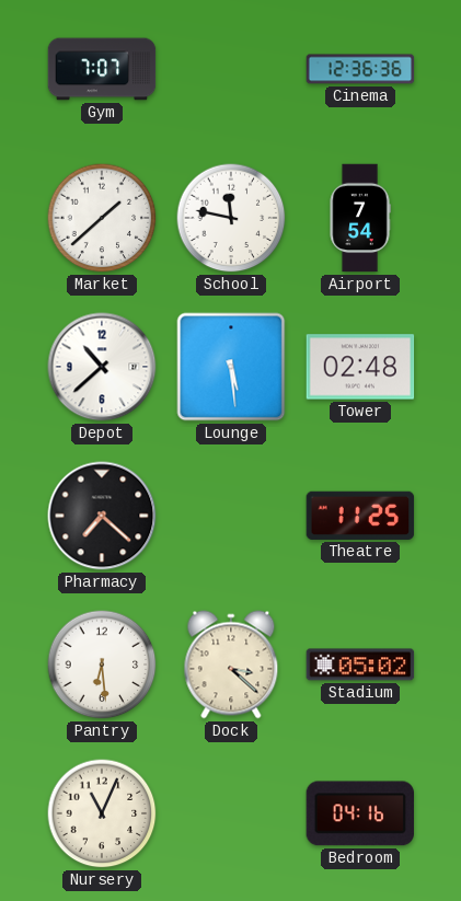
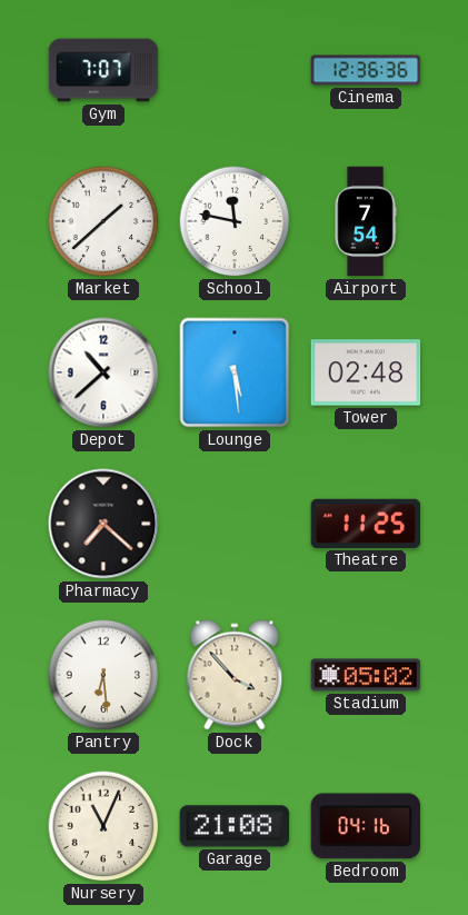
Dock: 3:22 -> 3:53 (235, 675)
Garage: none -> 21:08 (235, 826)
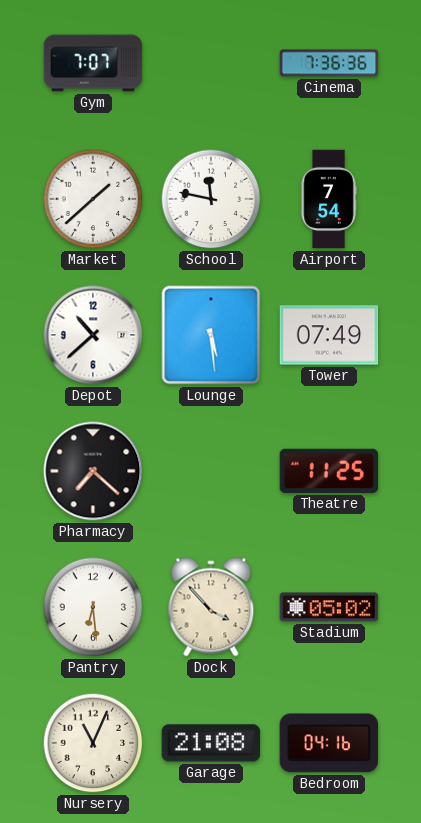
Cinema: 12:36 -> 7:36 (329, 63)
Tower: 02:48 -> 07:49 (329, 335)
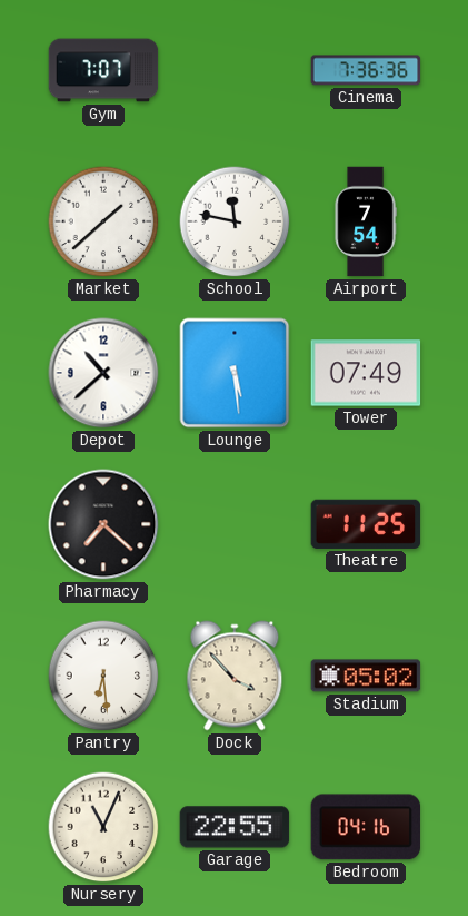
Garage: 21:08 -> 22:55 (235, 827)
